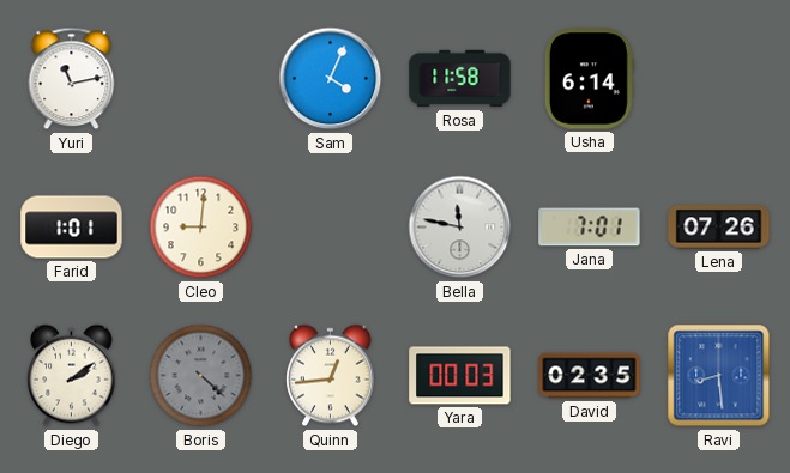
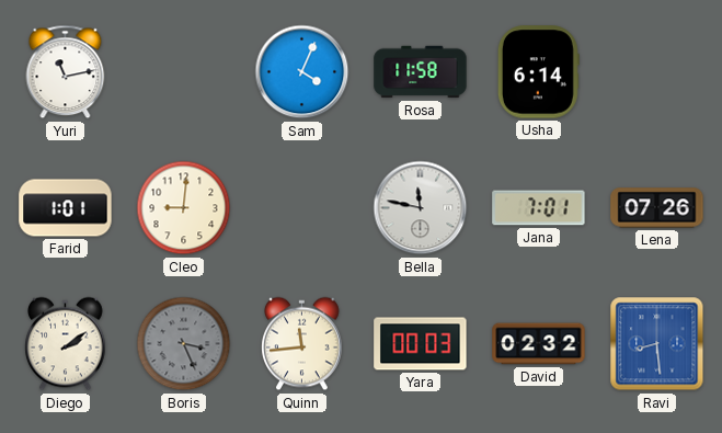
Boris: 4:22 -> 3:26 (184, 344)
Quinn: 12:44 -> 11:44 (302, 344)
David: 02:35 -> 02:32 (539, 344)
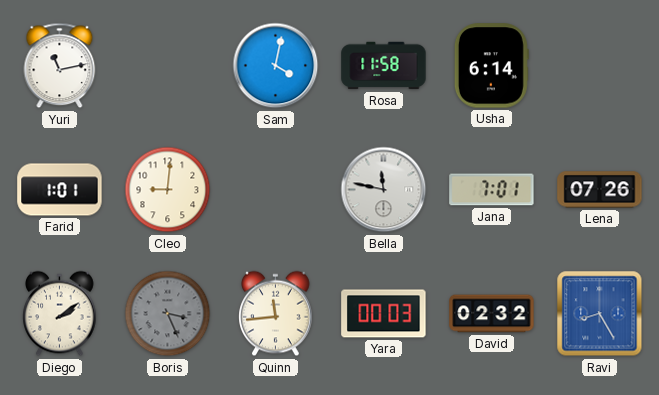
Sam: 4:04 -> 4:02 (276, 66)
Ravi: 8:29 -> 8:25 (600, 314)
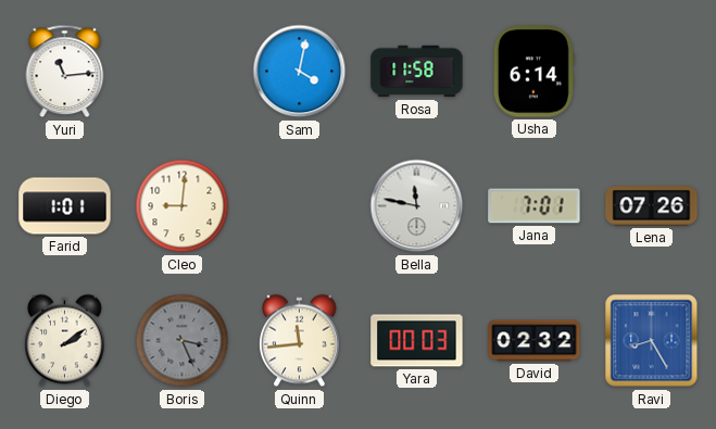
Yuri: 11:13 -> 11:14 (65, 72)
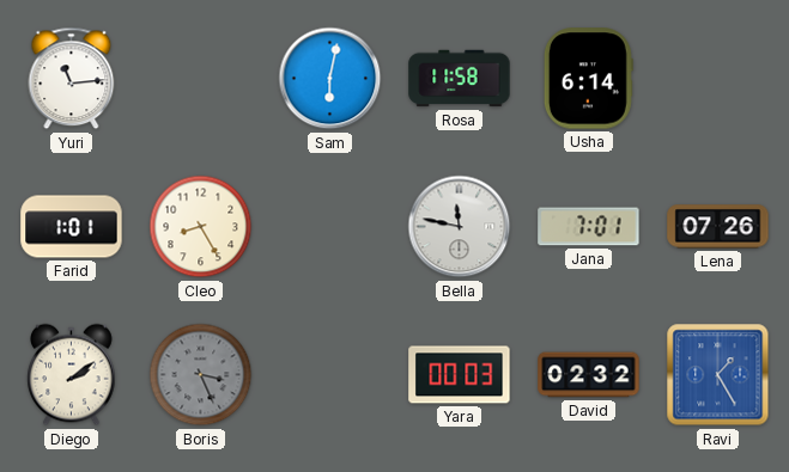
Sam: 4:02 -> 6:02 (330, 79)
Cleo: 9:01 -> 8:25 (201, 227)
Quinn: 11:44 -> none (300, 341)
Ravi: 8:25 -> 1:25 (718, 375)
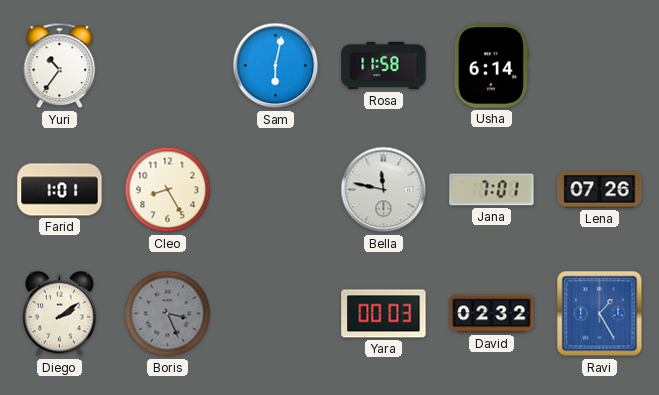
Yuri: 11:14 -> 10:36 (60, 66)
